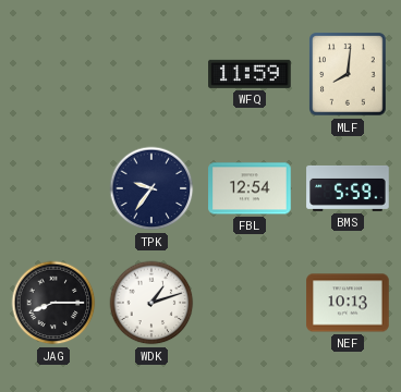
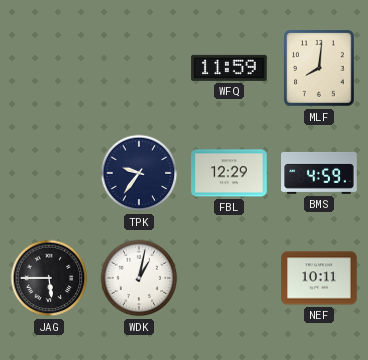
FBL: 12:54 -> 12:29 (229, 173)
BMS: 5:59 -> 4:59 (319, 173)
JAG: 8:15 -> 5:45 (49, 278)
WDK: 1:12 -> 1:02 (139, 278)
NEF: 10:13 -> 10:11 (319, 278)
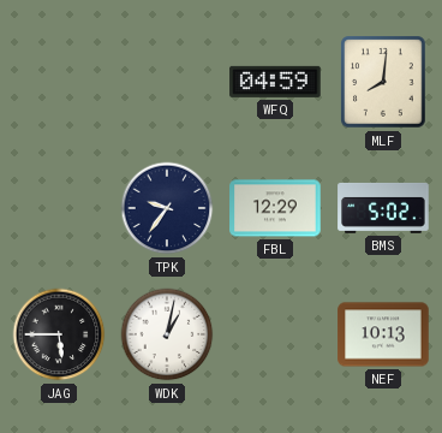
WFQ: 11:59 -> 04:59 (275, 82)
BMS: 4:59 -> 5:02 (383, 208)
NEF: 10:11 -> 10:13 (383, 334)
